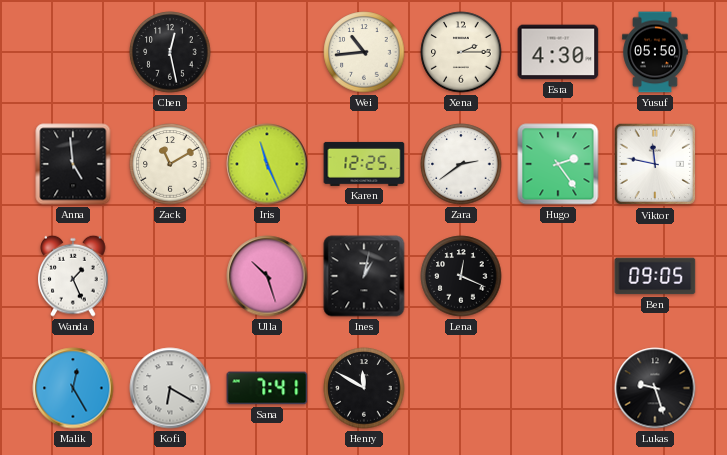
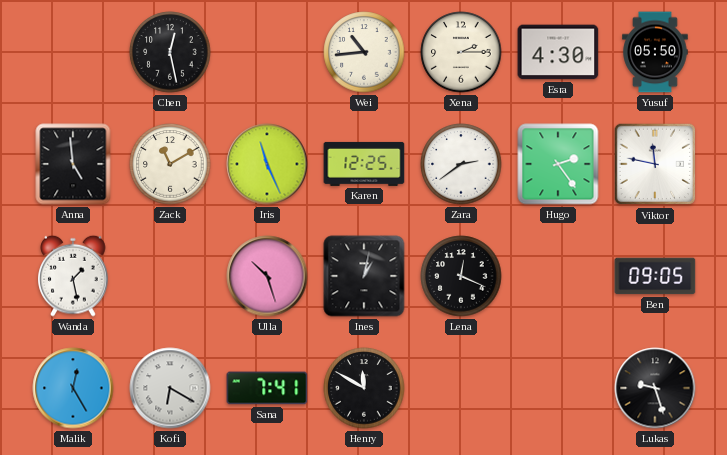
Wanda: 1:26 -> 1:28 (73, 276)
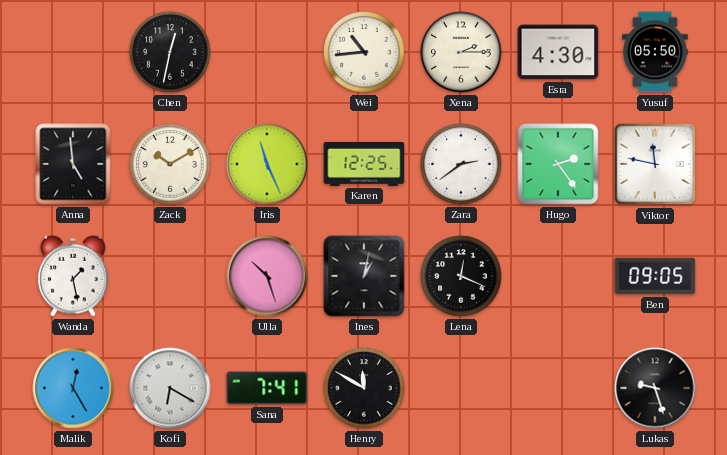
Chen: 12:28 -> 12:32 (170, 52)
Zack: 11:10 -> 10:10 (170, 164)
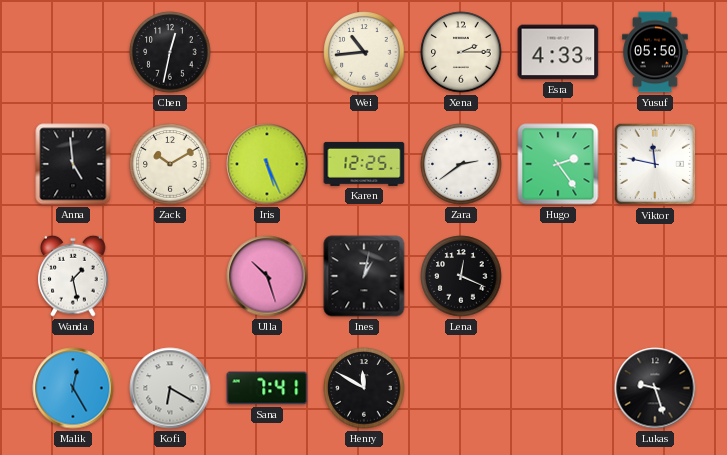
Esra: 4:30 -> 4:33 (558, 52)
Iris: 11:26 -> 5:26 (267, 164)
Ben: 09:05 -> none (655, 276)
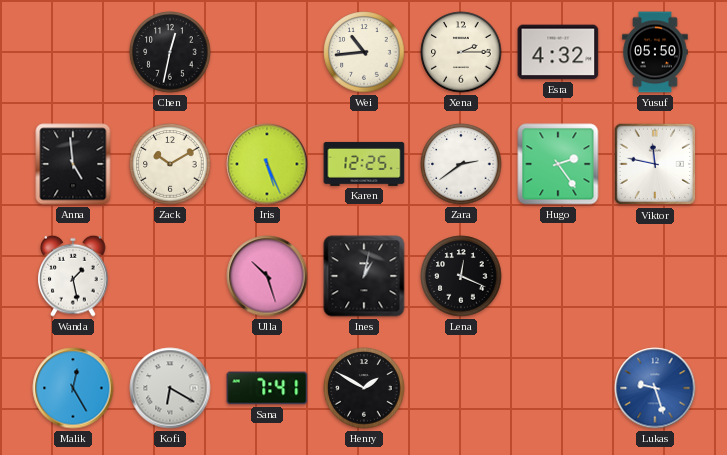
Esra: 4:33 -> 4:32 (558, 52)
Henry: 11:50 -> 1:50 (364, 388)
Lukas dial: black -> blue (655, 388)
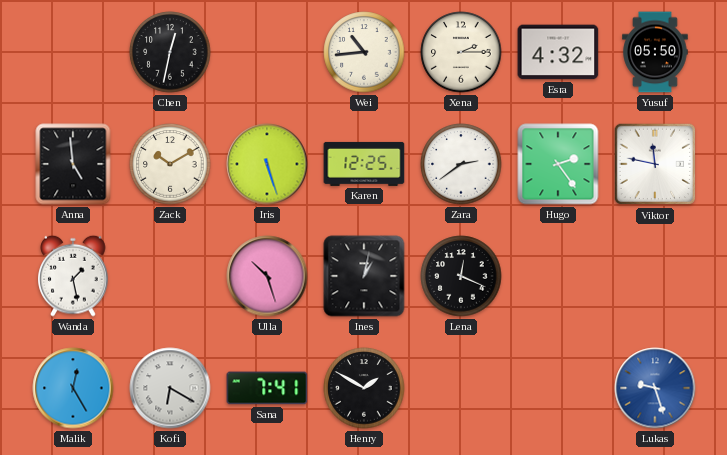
Iris: 5:26 -> 5:27 (267, 164)
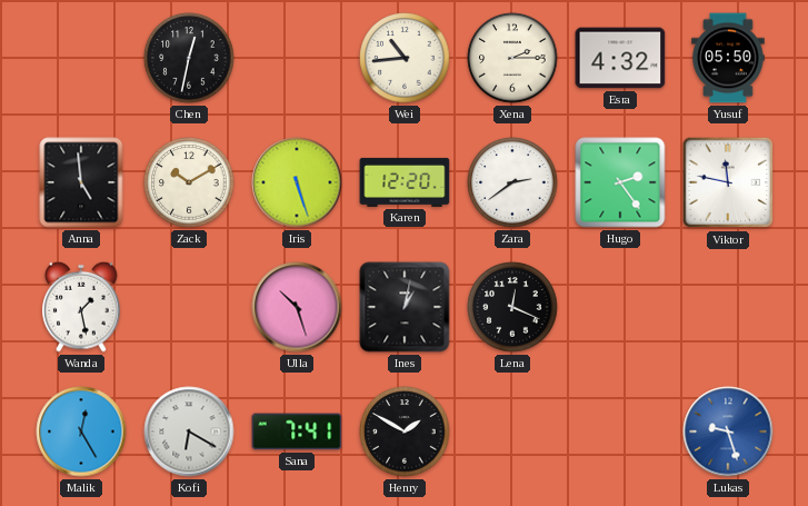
Karen: 12:25 -> 12:20 (405, 182)
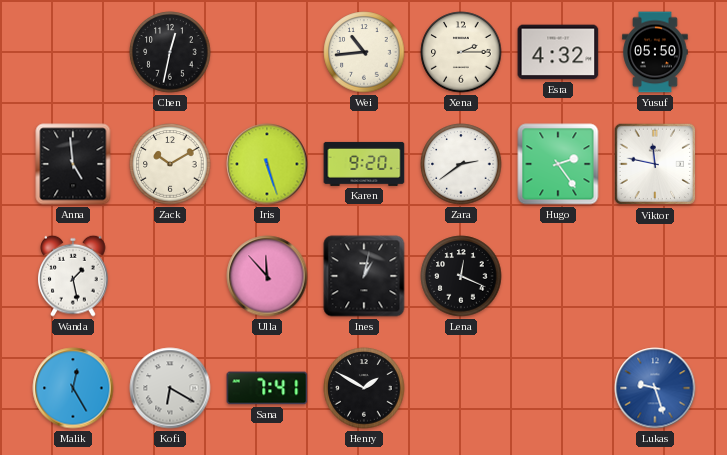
Karen: 12:20 -> 9:20 (364, 164)
Ulla: 10:27 -> 11:53 (267, 276)
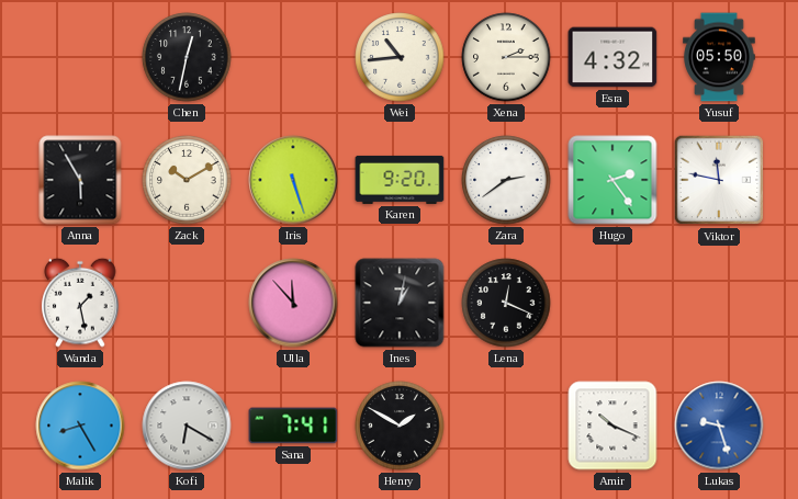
Anna: 4:59 -> 5:55 (80, 180)
Malik: 12:25 -> 8:25 (80, 426)
Amir: none -> 10:19 (612, 426)
